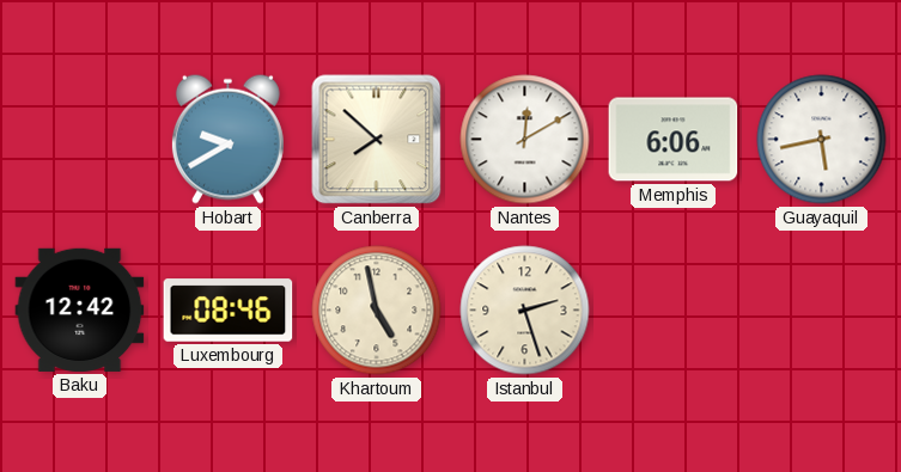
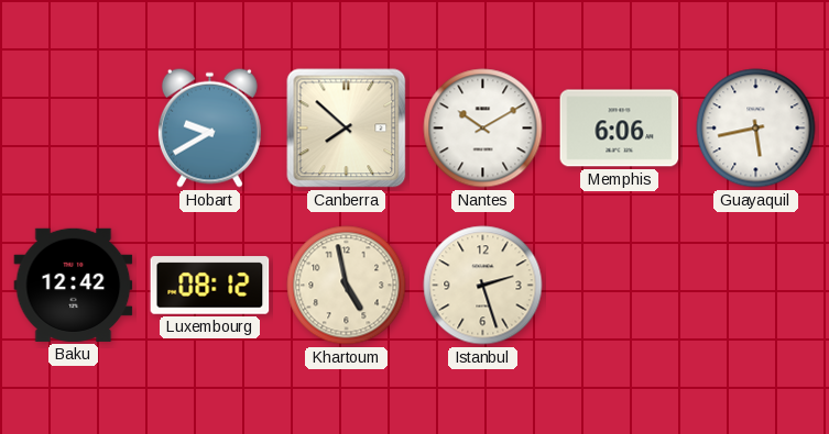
Nantes: 12:10 -> 10:10 (483, 129)
Luxembourg: 08:46 -> 08:12 (210, 286)
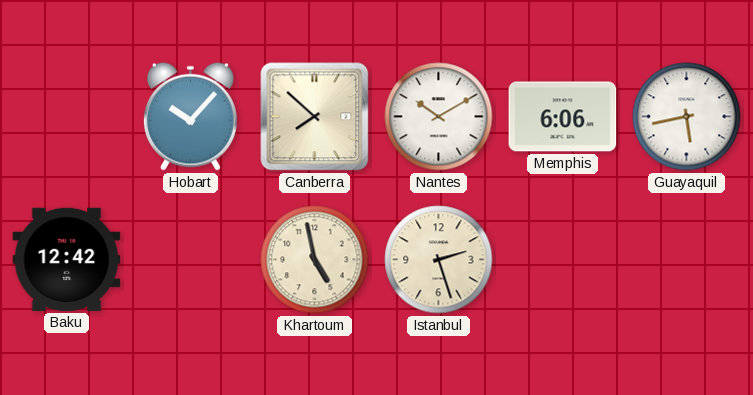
Hobart: 9:40 -> 10:07 (190, 116)
Luxembourg: 08:12 -> none (210, 286)
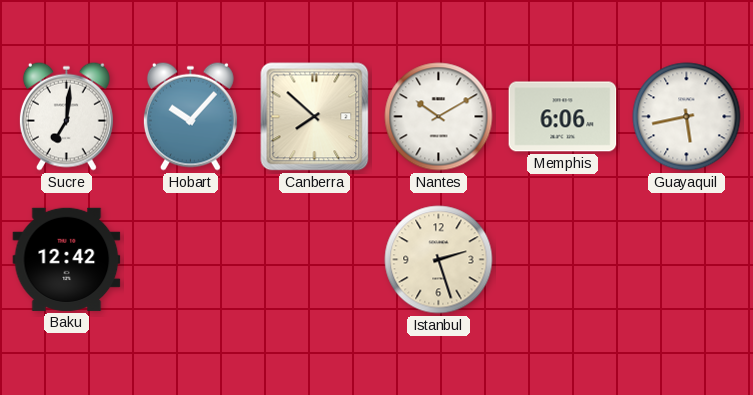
Sucre: none -> 7:01 (66, 116)
Khartoum: 4:58 -> none (315, 260)
